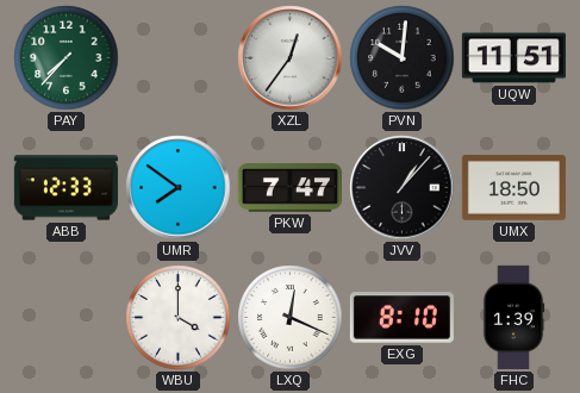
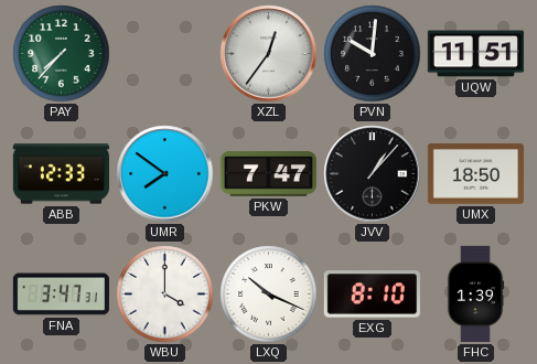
FNA: none -> 3:47 (61, 295)
LXQ: 12:19 -> 10:19 (269, 295)
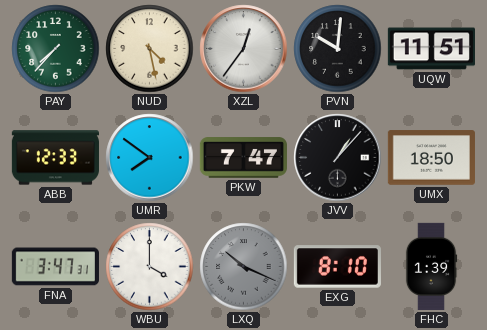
NUD: none -> 4:28 (150, 49)
LXQ dial: white -> grey (244, 267)
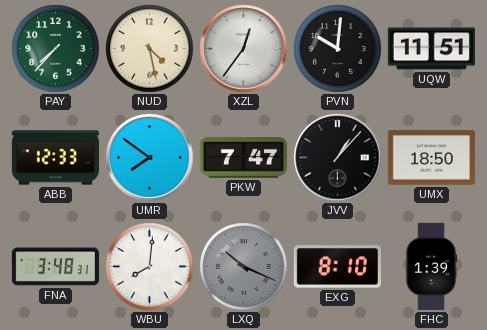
FNA: 3:47 -> 3:48 (55, 267)
WBU: 4:00 -> 8:01 (150, 267)
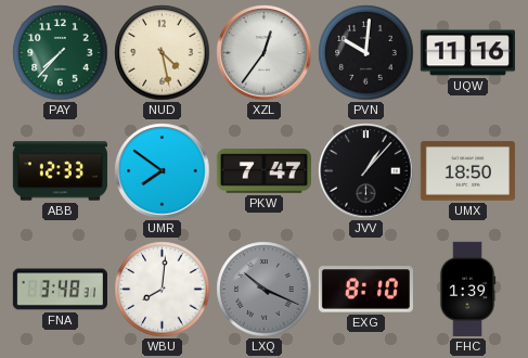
UQW: 11:51 -> 11:16 (467, 53)
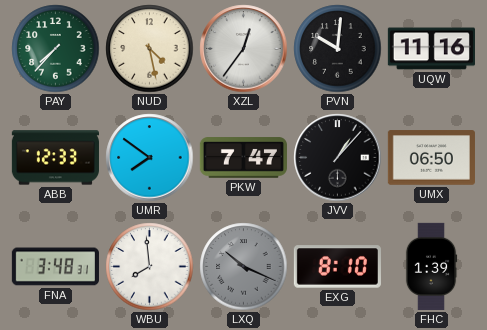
UMX: 18:50 -> 06:50 (431, 158)
WBU: 8:01 -> 7:59 (150, 267)
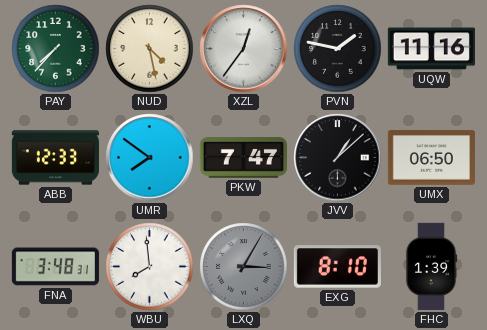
PVN: 10:01 -> 1:47 (338, 49)
JVV: 1:07 -> 1:08 (338, 158)
LXQ: 10:19 -> 3:05 (244, 267)
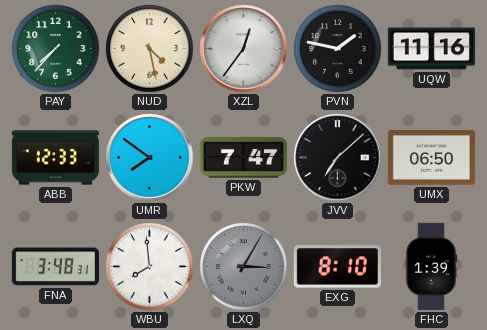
JVV: 1:08 -> 7:08 (338, 158)
